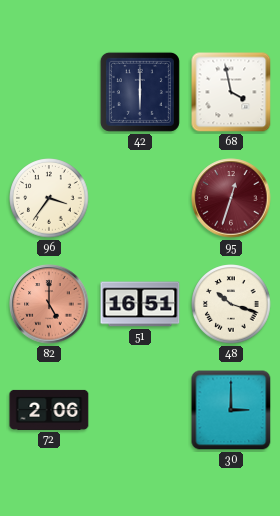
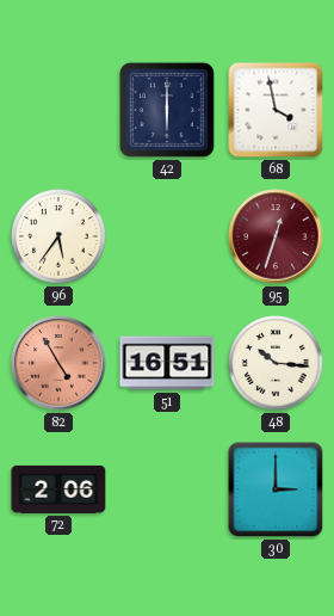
96: 3:36 -> 5:36 (58, 236)
82: 5:00 -> 4:55 (58, 363)
48: 10:18 -> 10:16 (276, 363)
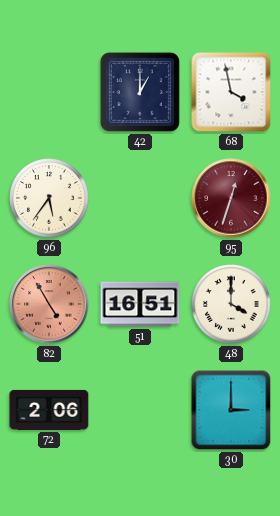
42: 6:00 -> 1:00 (140, 92)
48: 10:16 -> 4:00 (231, 304)
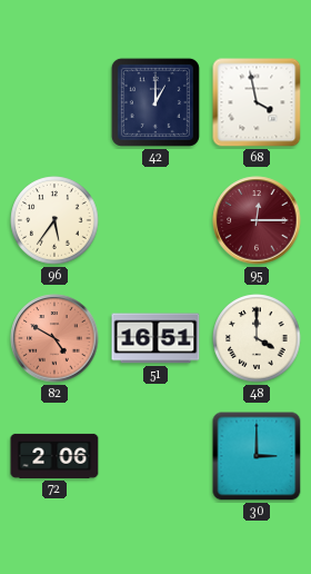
95: 12:33 -> 12:15 (257, 220)
82: 4:55 -> 4:50 (54, 338)
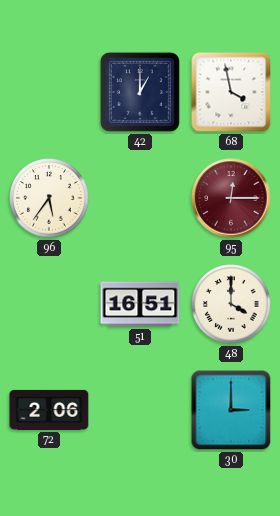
82: 4:50 -> none (54, 338)
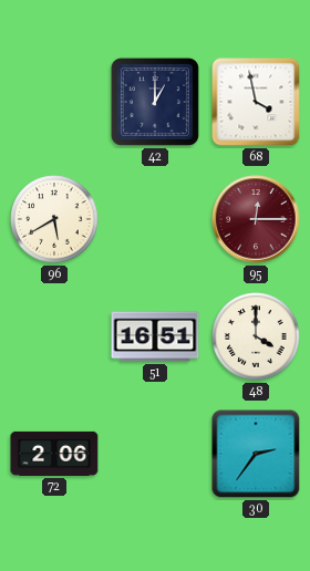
96: 5:36 -> 5:40 (54, 219)
30: 3:00 -> 2:36 (256, 454)
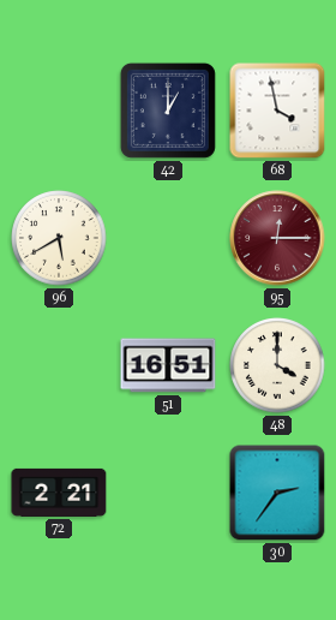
72: 2:06 -> 2:21 (59, 493)
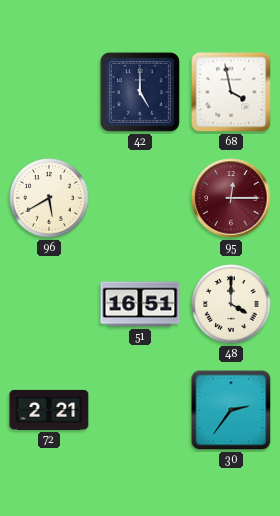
42: 1:00 -> 5:00 (140, 92)
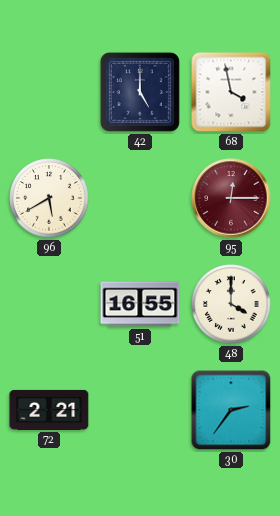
51: 16:51 -> 16:55 (140, 304)
